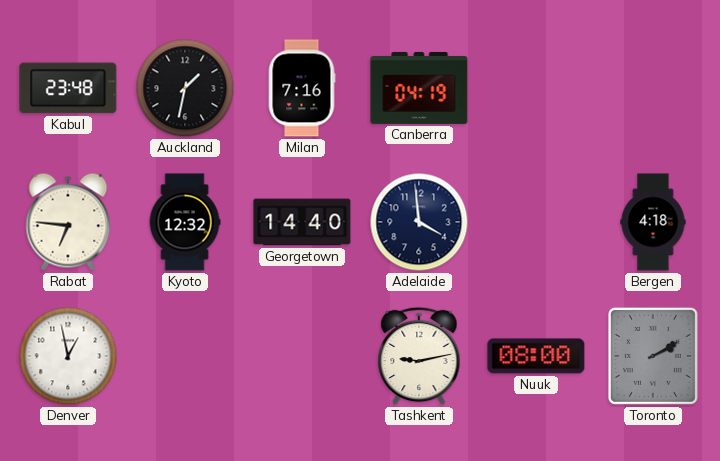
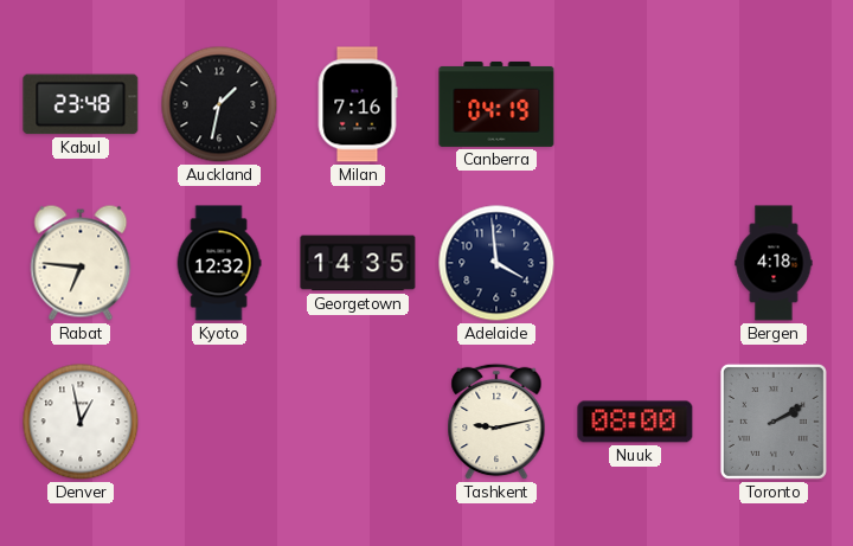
Georgetown: 14:40 -> 14:35 (358, 263)
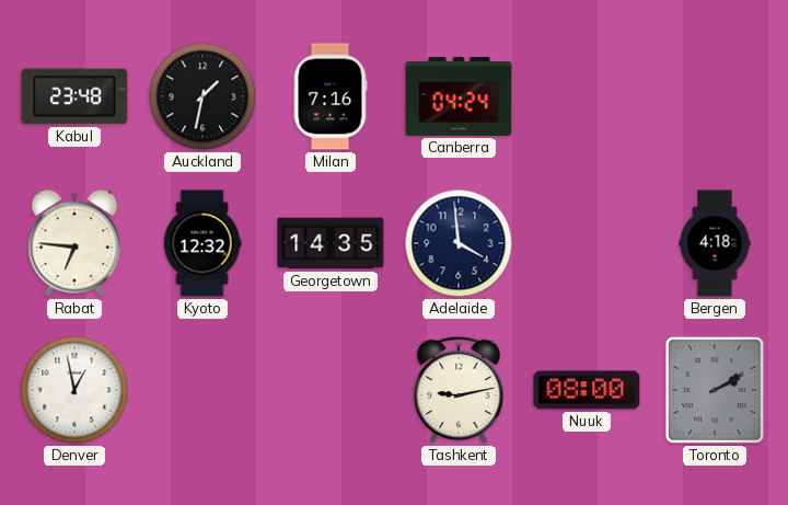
Canberra: 04:19 -> 04:24 (459, 96)
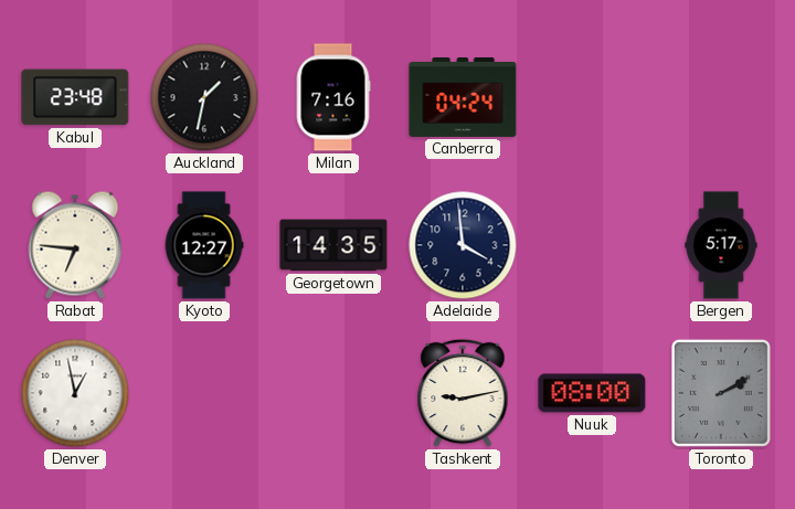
Kyoto: 12:32 -> 12:27 (204, 245)
Bergen: 4:18 -> 5:17 (721, 245)
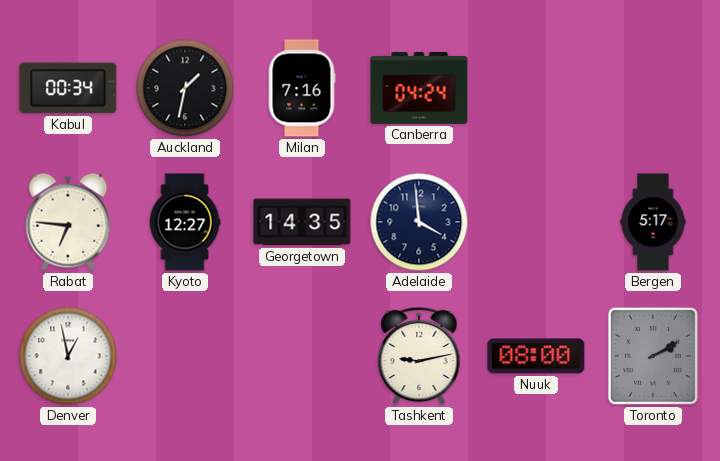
Kabul: 23:48 -> 00:34 (68, 88)
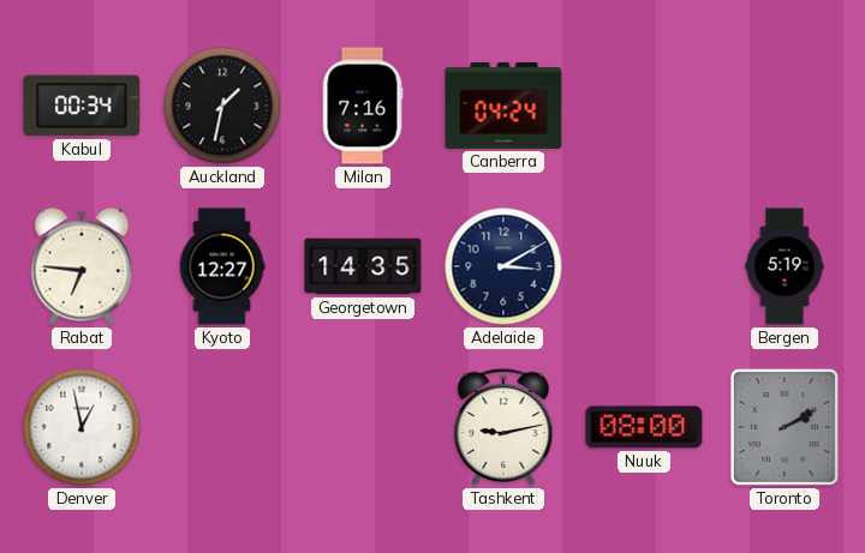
Adelaide: 3:59 -> 3:10 (503, 266)
Bergen: 5:17 -> 5:19 (785, 266)
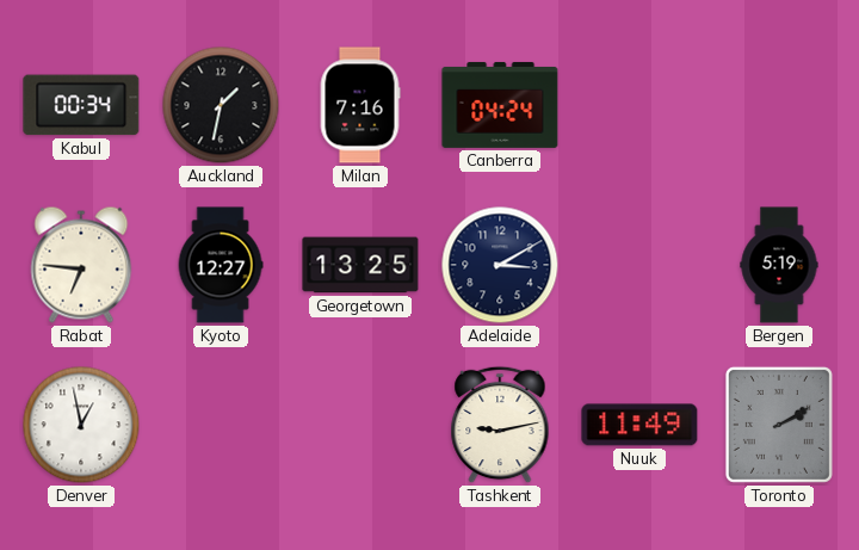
Georgetown: 14:35 -> 13:25 (360, 265)
Nuuk: 08:00 -> 11:49 (639, 425)
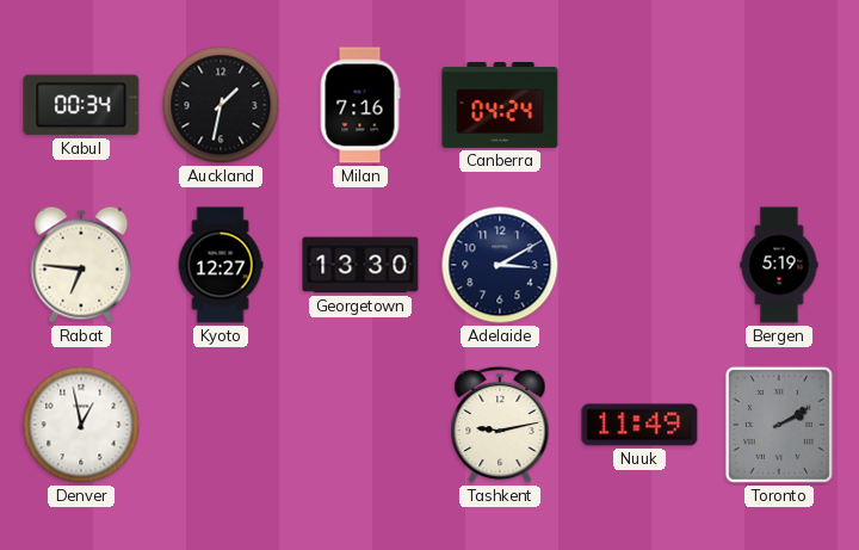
Georgetown: 13:25 -> 13:30 (360, 265)
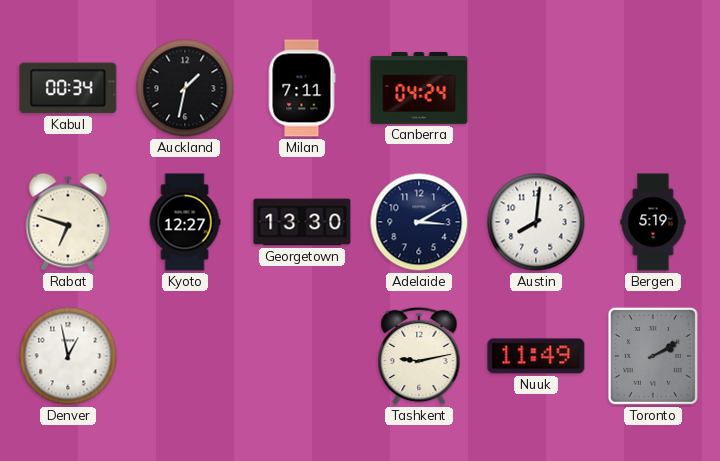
Milan: 7:16 -> 7:11 (302, 88)
Rabat: 6:46 -> 6:48 (68, 222)
Austin: none -> 8:01 (536, 222)
